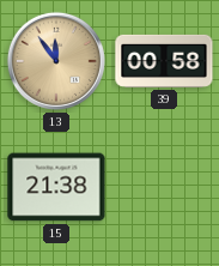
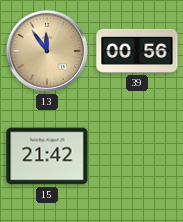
39: 00:58 -> 00:56 (137, 51)
15: 21:38 -> 21:42 (47, 156)
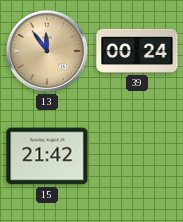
39: 00:56 -> 00:24 (137, 51)
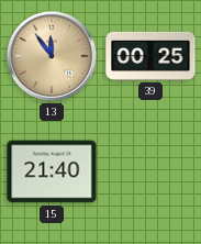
39: 00:24 -> 00:25 (150, 56)
15: 21:42 -> 21:40 (52, 171)
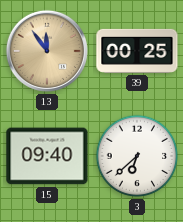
15: 21:40 -> 09:40 (47, 156)
3: none -> 6:38 (137, 156)
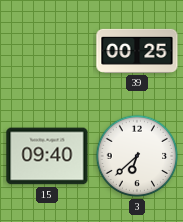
13: 11:54 -> none (47, 51)
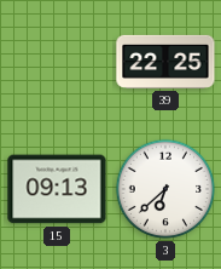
39: 00:25 -> 22:25 (165, 62)
15: 09:40 -> 09:13 (57, 189)
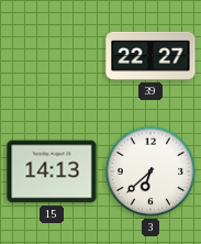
39: 22:25 -> 22:27 (150, 56)
15: 09:13 -> 14:13 (52, 171)
